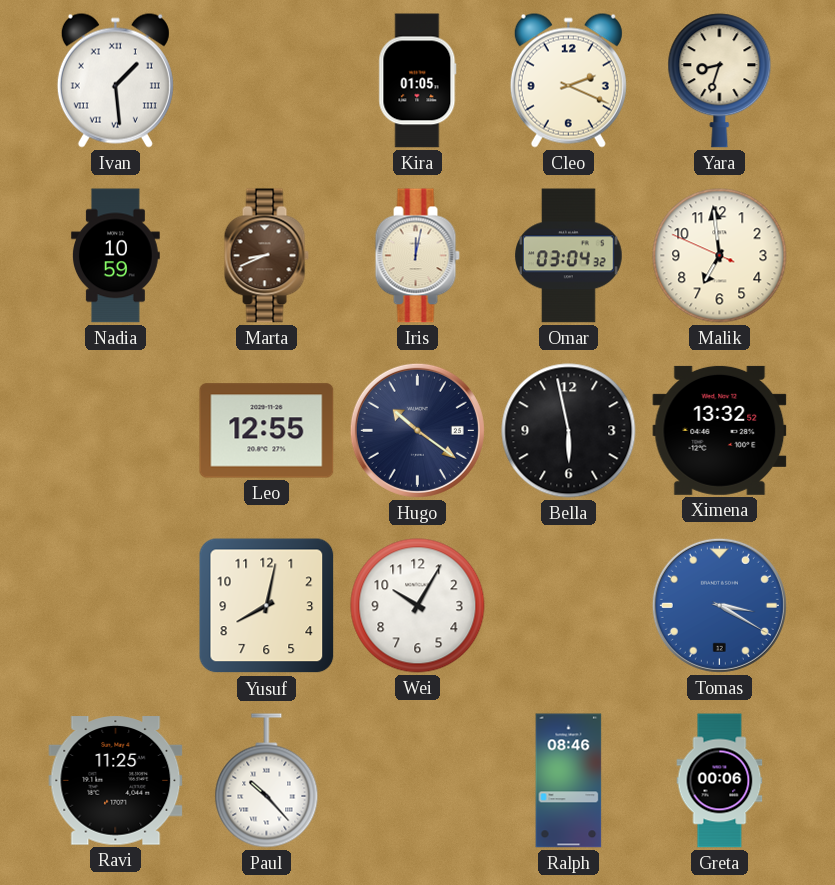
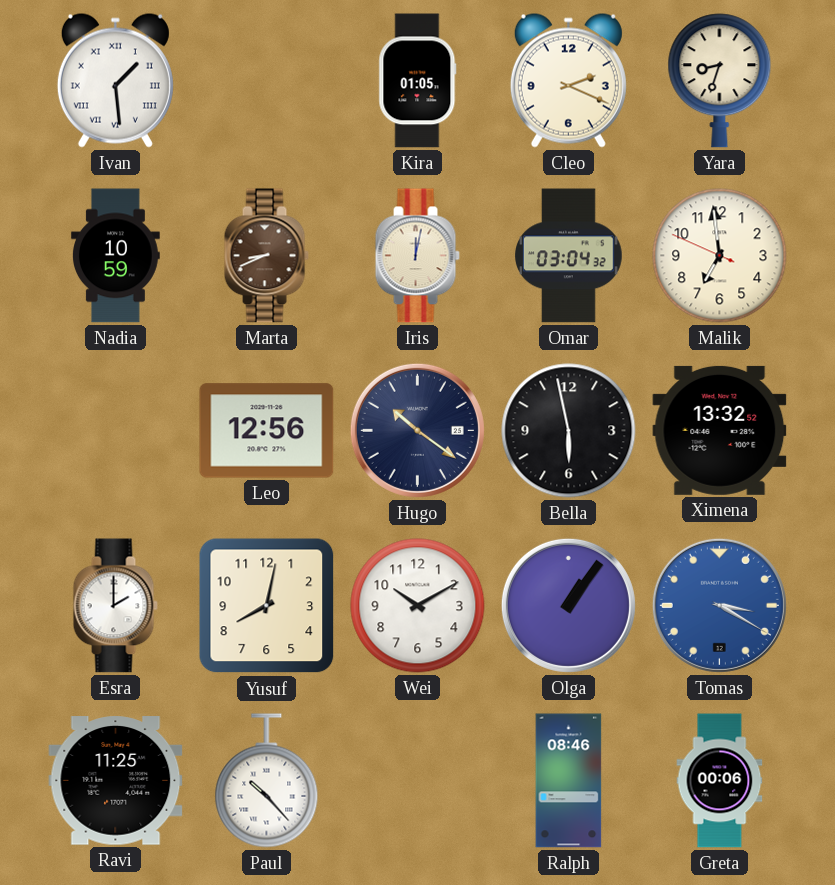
Leo: 12:55 -> 12:56 (267, 431)
Esra: none -> 2:00 (115, 606)
Wei: 10:05 -> 10:10 (418, 606)
Olga: none -> 1:06 (568, 605)
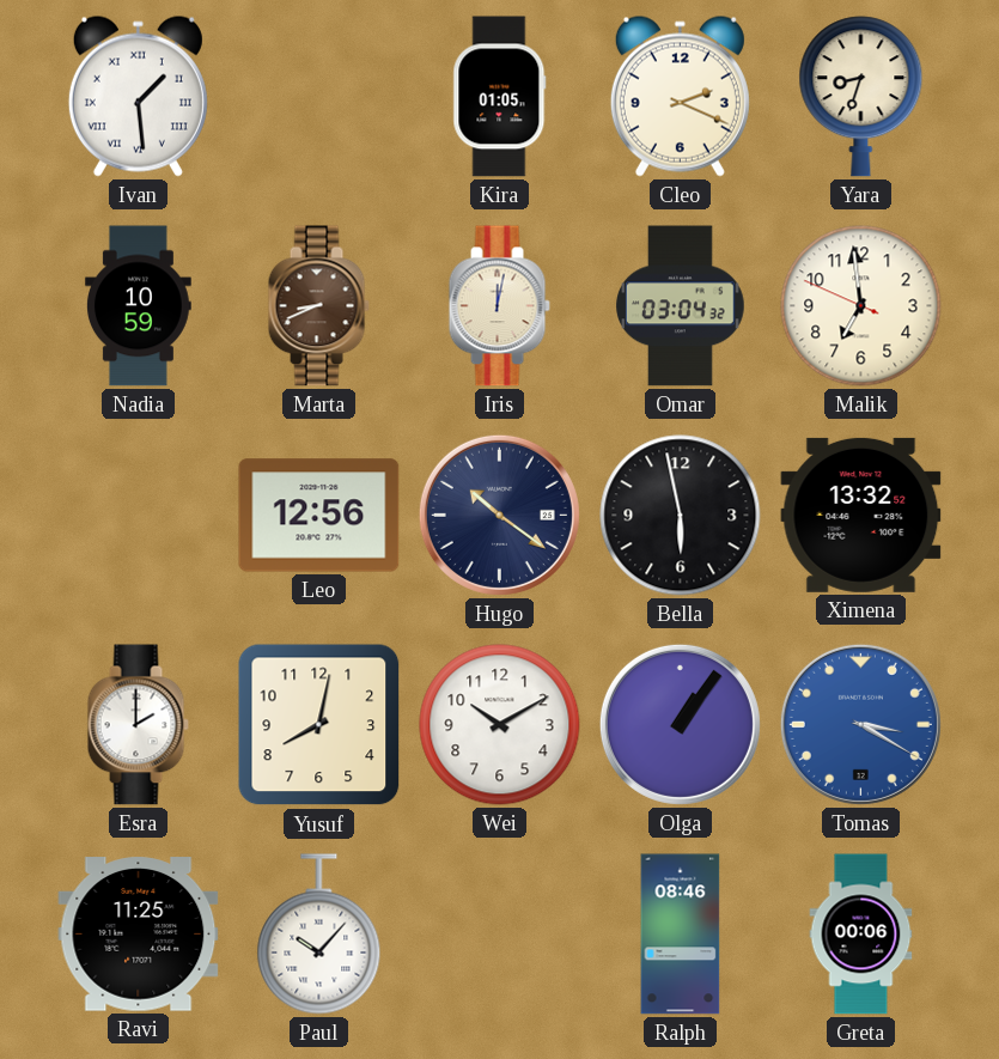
Paul: 10:23 -> 10:07 (319, 935)
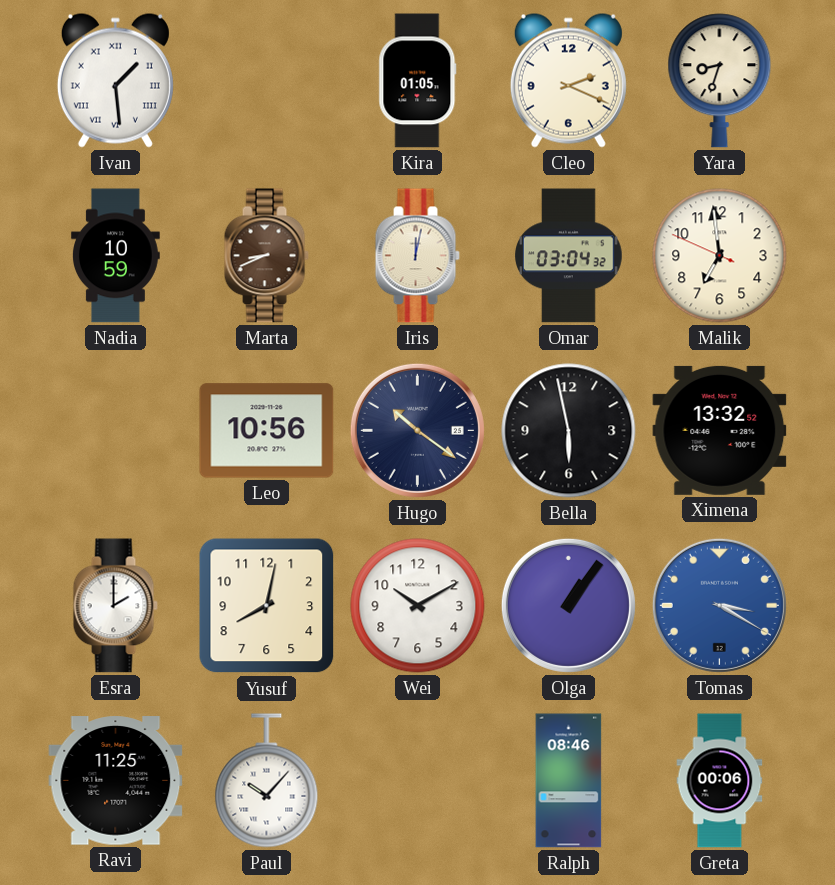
Leo: 12:56 -> 10:56 (267, 431)
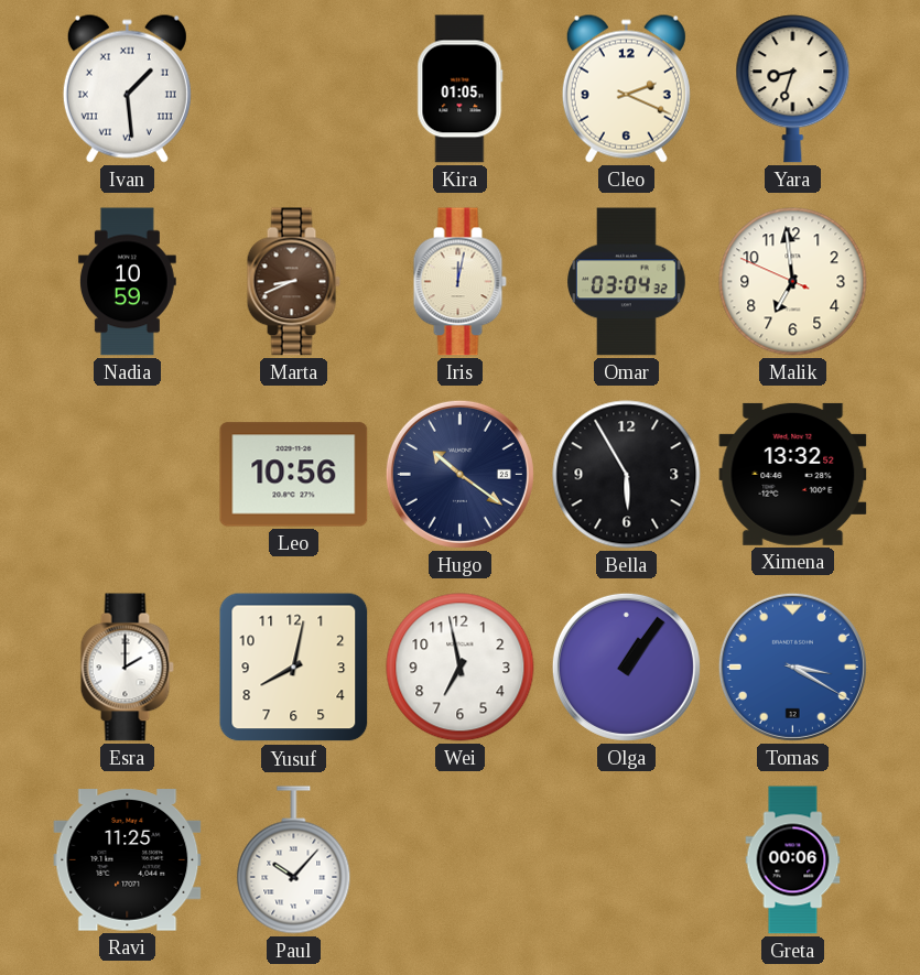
Bella: 5:58 -> 5:55 (627, 475)
Wei: 10:10 -> 6:58 (461, 668)
Ralph: 08:46 -> none (569, 781)
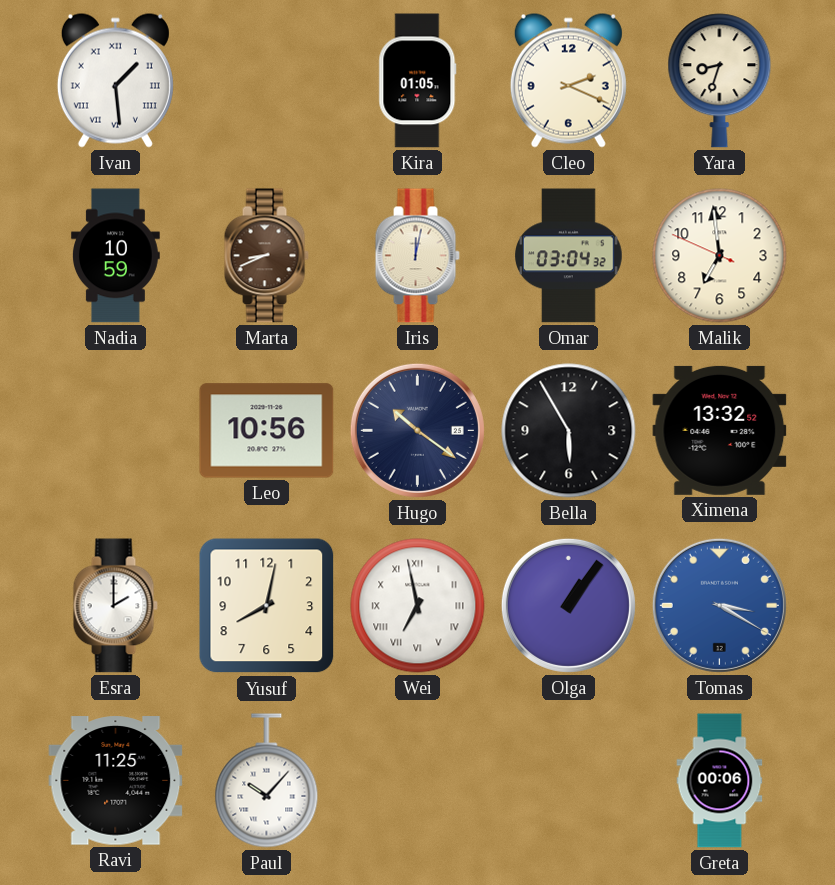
Wei numerals: Arabic -> Roman (418, 606)
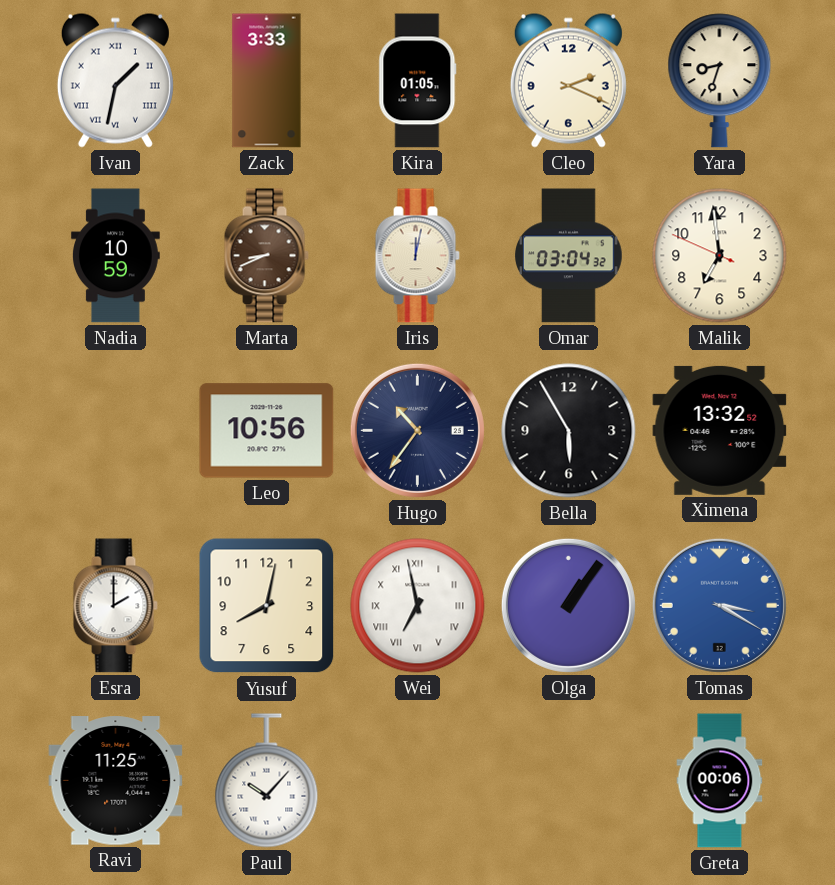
Ivan: 1:29 -> 1:32 (115, 80)
Zack: none -> 3:33 (267, 81)
Hugo: 10:21 -> 10:36 (417, 430)
